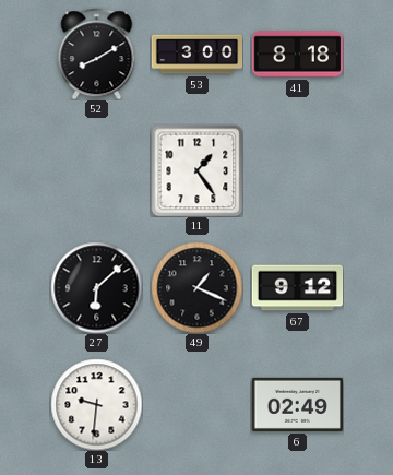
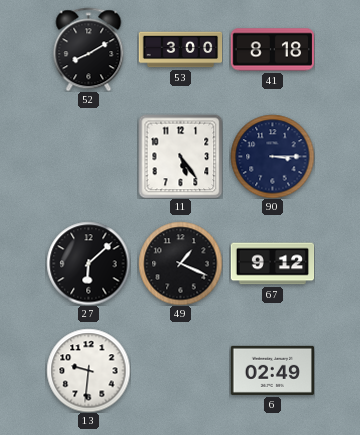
11: 1:24 -> 5:24 (180, 156)
90: none -> 3:15 (272, 156)
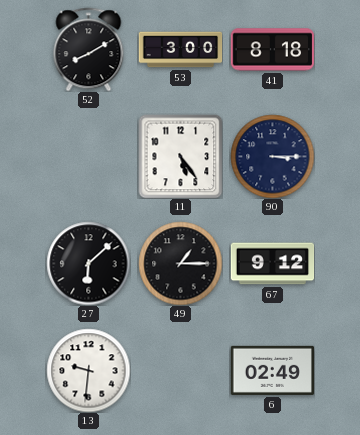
49: 1:19 -> 1:15 (180, 263)
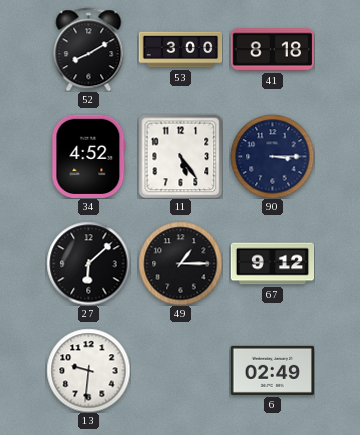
34: none -> 4:52 (89, 156)
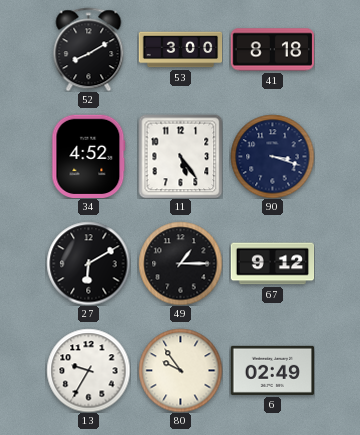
90: 3:15 -> 3:18 (272, 156)
27: 6:08 -> 6:10 (88, 263)
13: 9:31 -> 9:35 (88, 370)
80: none -> 9:54 (180, 370)
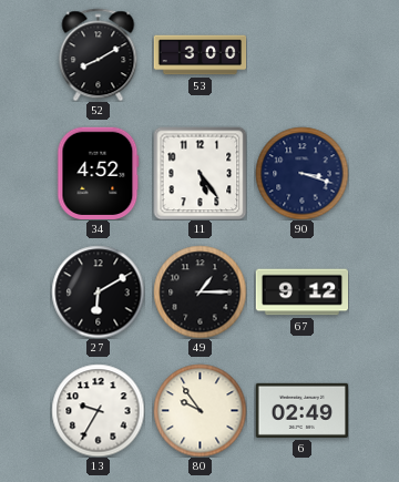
41: 8:18 -> none (272, 50)
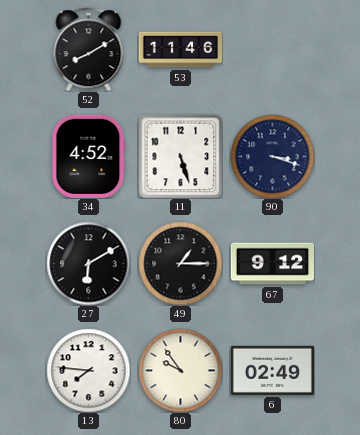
53: 3:00 -> 11:46 (180, 50)
11: 5:24 -> 5:27 (180, 156)
13: 9:35 -> 7:46 (88, 370)
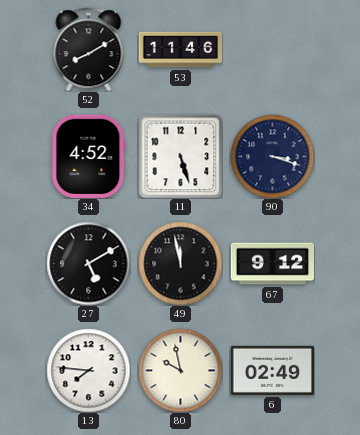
27: 6:10 -> 5:10 (88, 263)
49: 1:15 -> 11:58 (180, 263)
80: 9:54 -> 9:58 (180, 370)
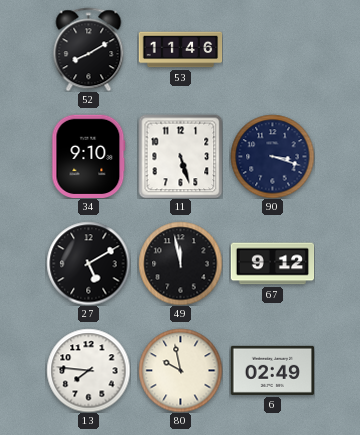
34: 4:52 -> 9:10 (89, 156)
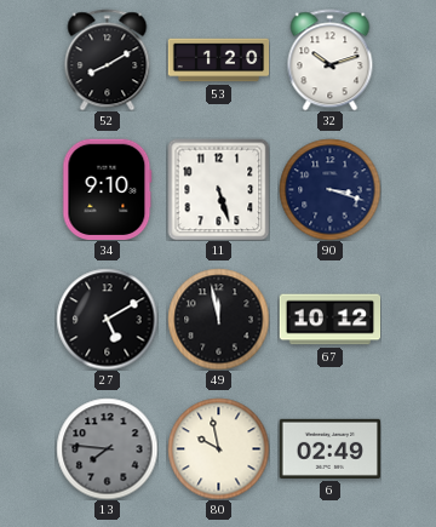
53: 11:46 -> 1:20 (218, 61)
32: none -> 10:12 (331, 59)
67: 9:12 -> 10:12 (329, 320)
13 dial: white -> grey (107, 448)
